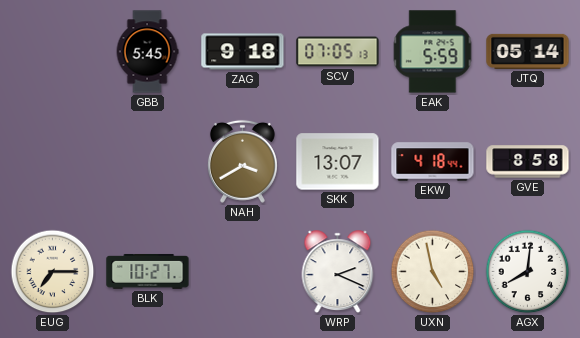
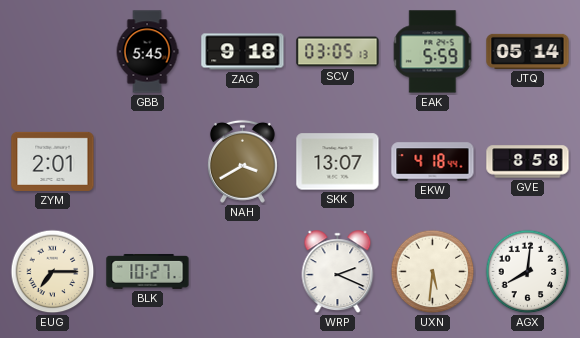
SCV: 07:05 -> 03:05 (338, 52)
ZYM: none -> 2:01 (53, 161)
UXN: 4:58 -> 5:31 (433, 272)
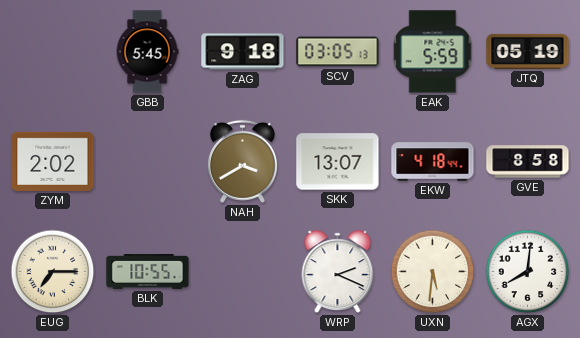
JTQ: 05:14 -> 05:19 (528, 51)
ZYM: 2:01 -> 2:02 (53, 161)
BLK: 10:27 -> 10:55 (148, 271)
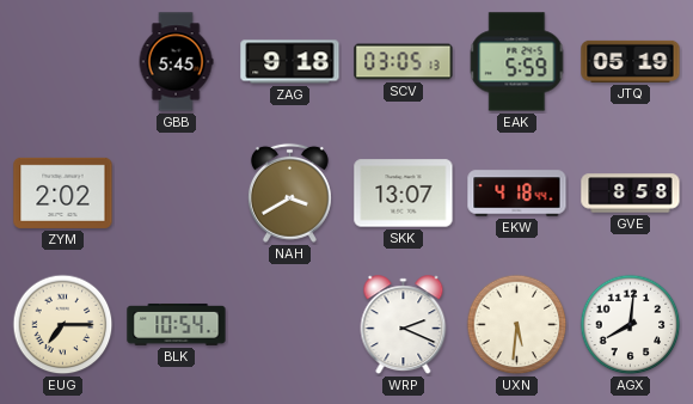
BLK: 10:55 -> 10:54 (177, 324)
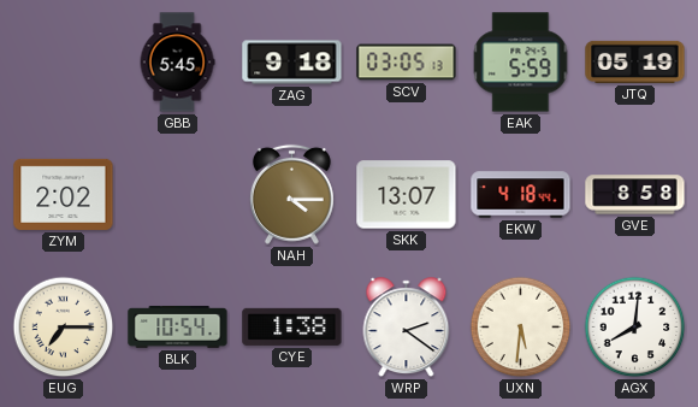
NAH: 3:40 -> 4:15 (291, 194)
CYE: none -> 1:38 (292, 326)
WRP: 2:19 -> 2:21 (407, 328)
